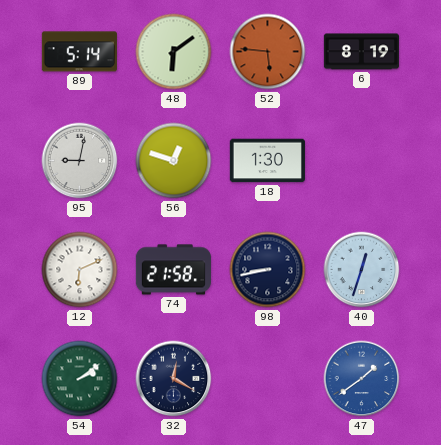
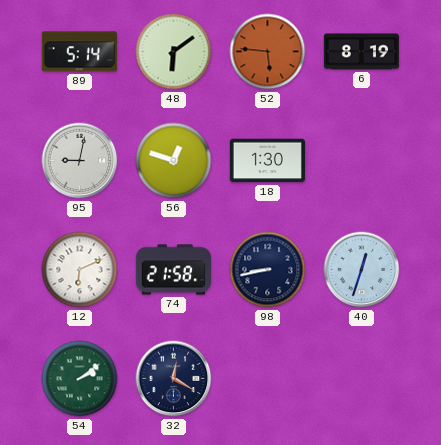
47: 1:39 -> none (362, 379)
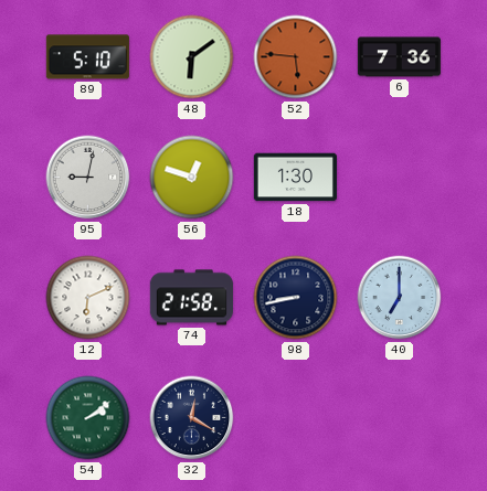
89: 5:14 -> 5:10 (87, 57)
6: 8:19 -> 7:36 (399, 57)
40: 12:33 -> 7:00 (400, 298)
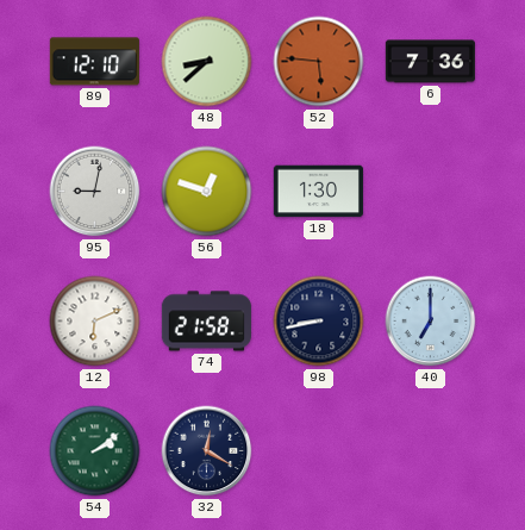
89: 5:10 -> 12:10 (94, 62)
48: 6:09 -> 8:38 (207, 62)
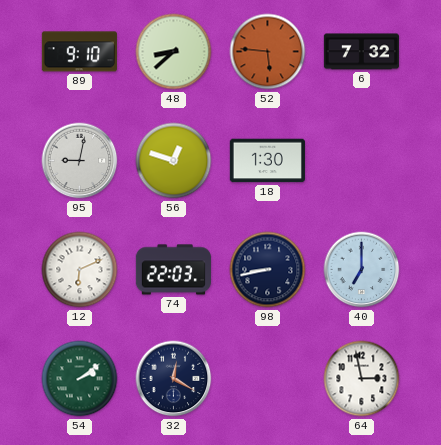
89: 12:10 -> 9:10 (79, 52)
6: 7:36 -> 7:32 (361, 52)
74: 21:58 -> 22:03 (173, 270)
64: none -> 2:58 (362, 379)
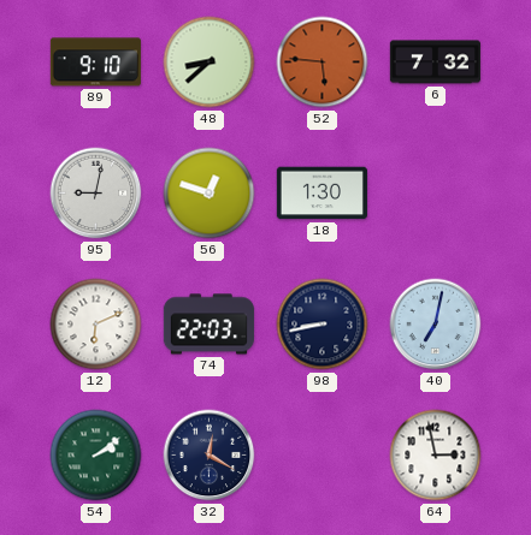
40: 7:00 -> 7:02 (436, 325)
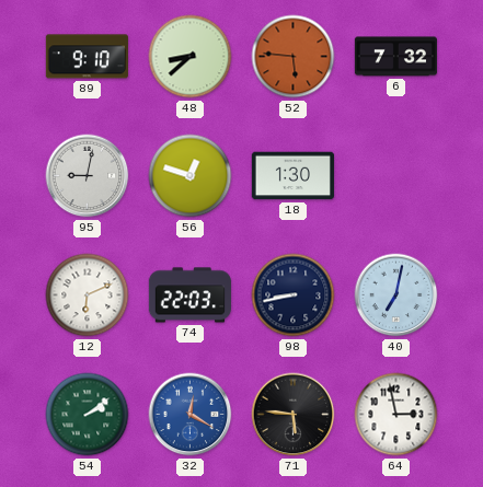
32 dial: navy -> blue (191, 415)
71: none -> 5:46 (294, 415)
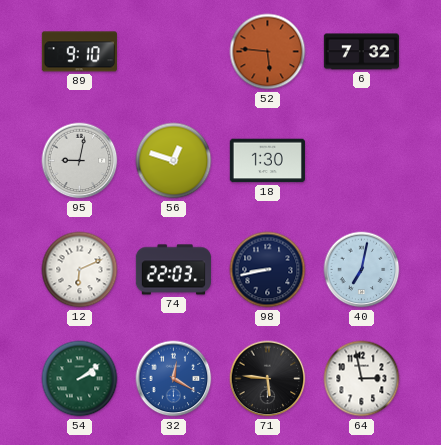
48: 8:38 -> none (191, 57)
